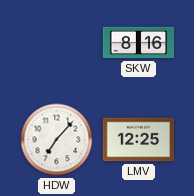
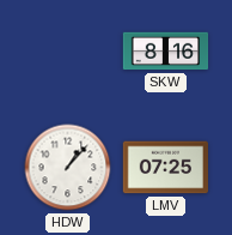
HDW: 7:07 -> 1:07 (68, 168)
LMV: 12:25 -> 07:25 (165, 168)
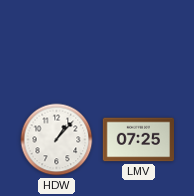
SKW: 8:16 -> none (166, 52)
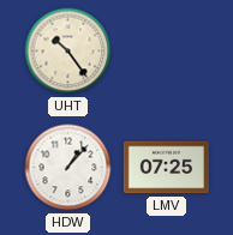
UHT: none -> 10:24 (68, 52)
